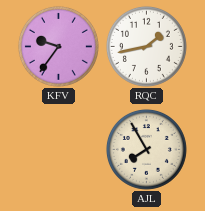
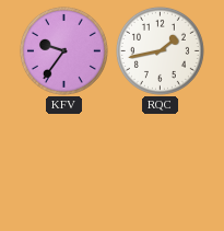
AJL: 7:55 -> none (146, 149)
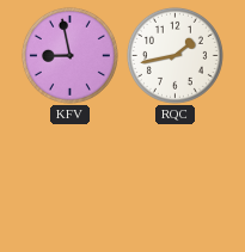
KFV: 9:36 -> 8:58 (69, 55)
